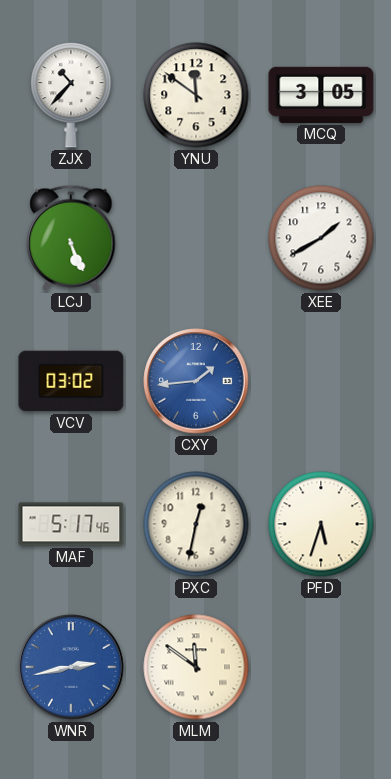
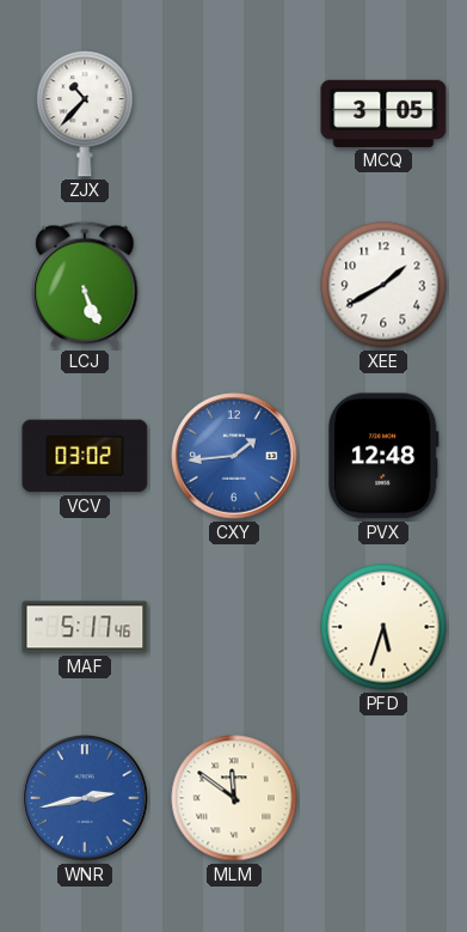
YNU: 11:51 -> none (196, 95)
PVX: none -> 12:48 (383, 456)
PXC: 12:32 -> none (196, 524)
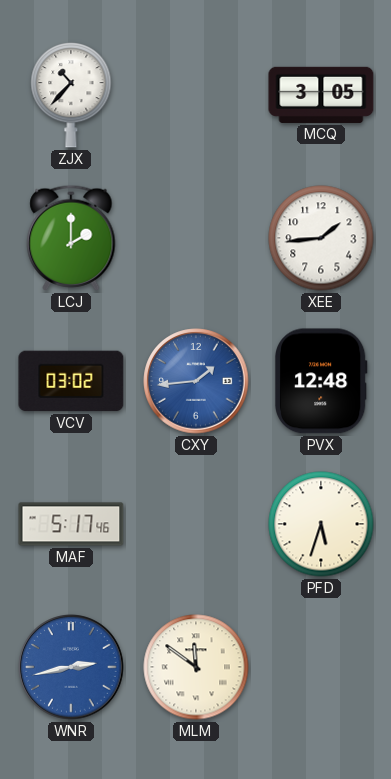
LCJ: 5:26 -> 2:00 (71, 238)
XEE: 1:40 -> 1:44 (321, 238)
